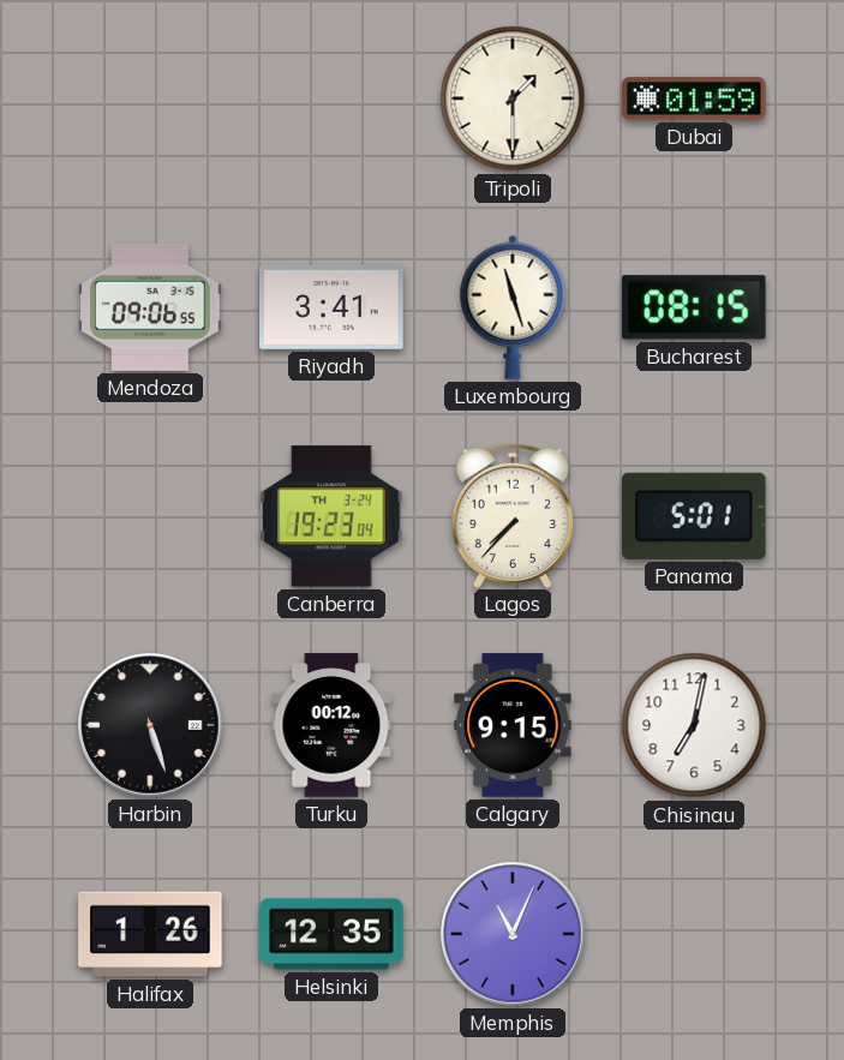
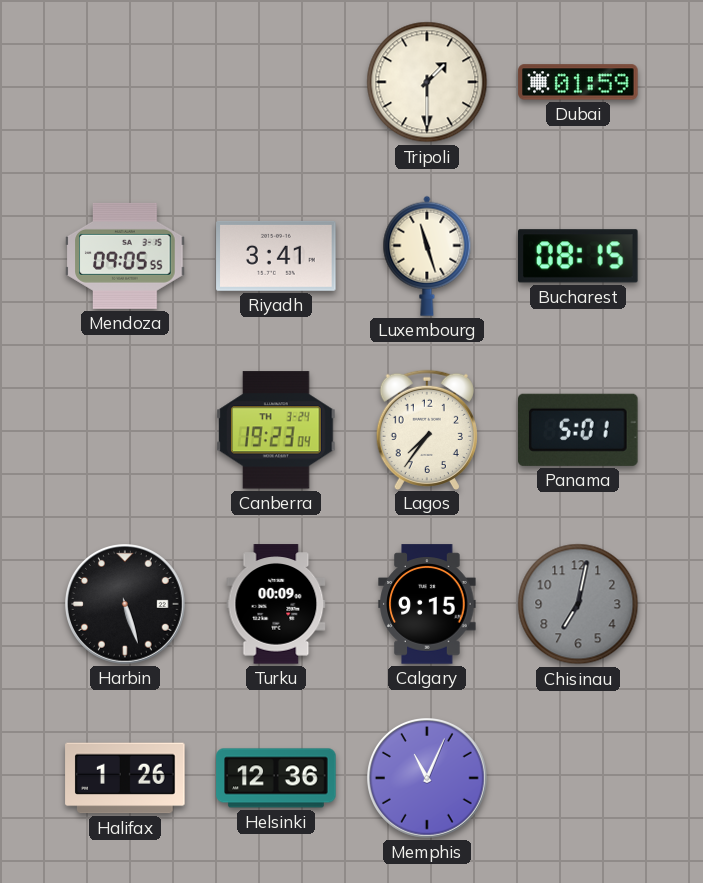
Mendoza: 09:06 -> 09:05 (125, 256)
Lagos: 7:37 -> 7:36 (427, 429)
Turku: 00:12 -> 00:09 (276, 604)
Chisinau dial: white -> grey (578, 604)
Helsinki: 12:35 -> 12:36 (276, 778)
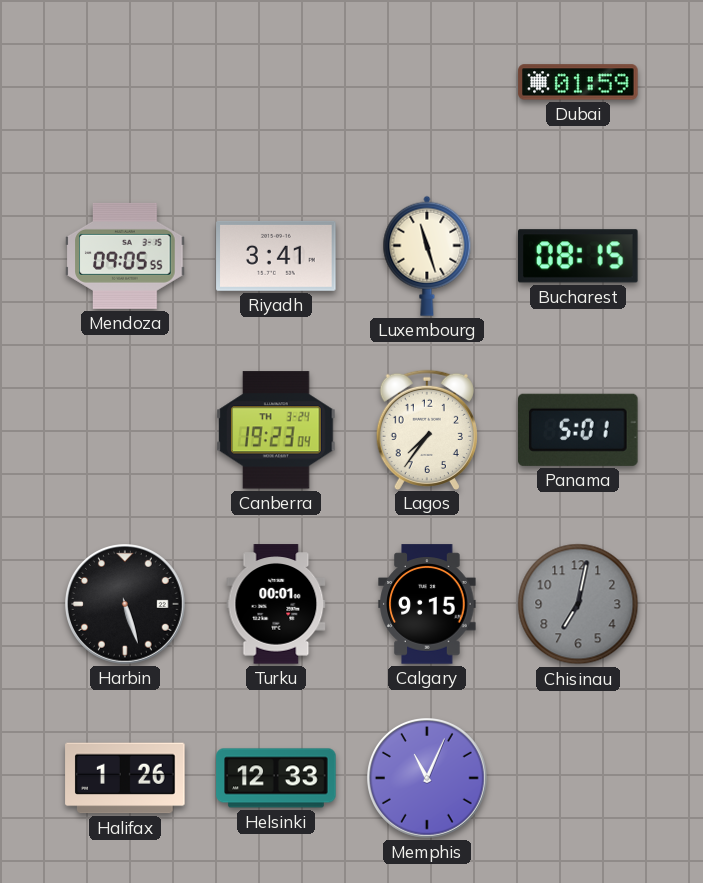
Tripoli: 1:30 -> none (427, 82)
Turku: 00:09 -> 00:01 (276, 604)
Helsinki: 12:36 -> 12:33 (276, 778)
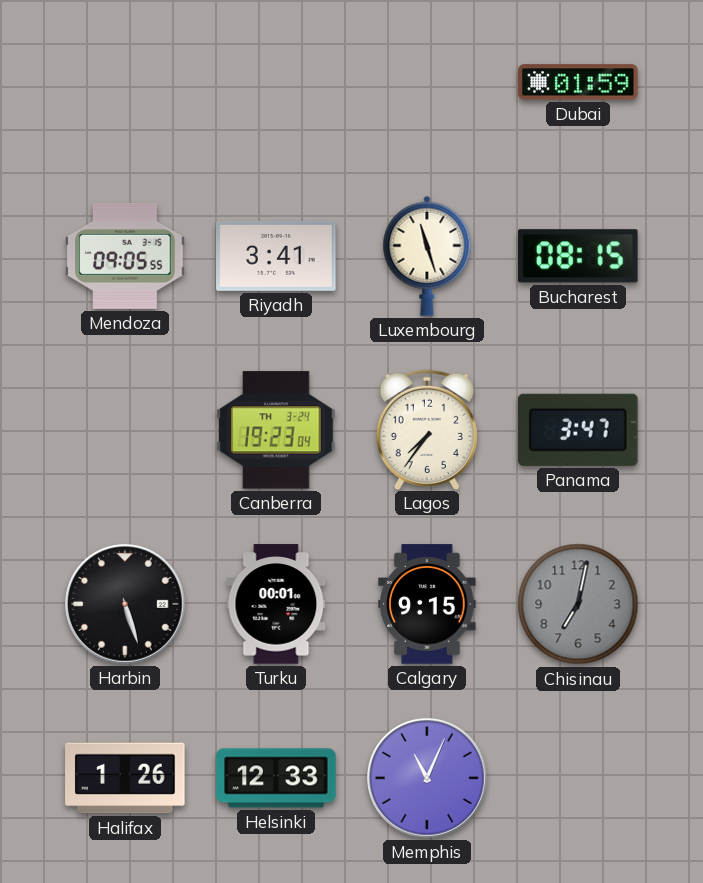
Panama: 5:01 -> 3:47 (579, 430)
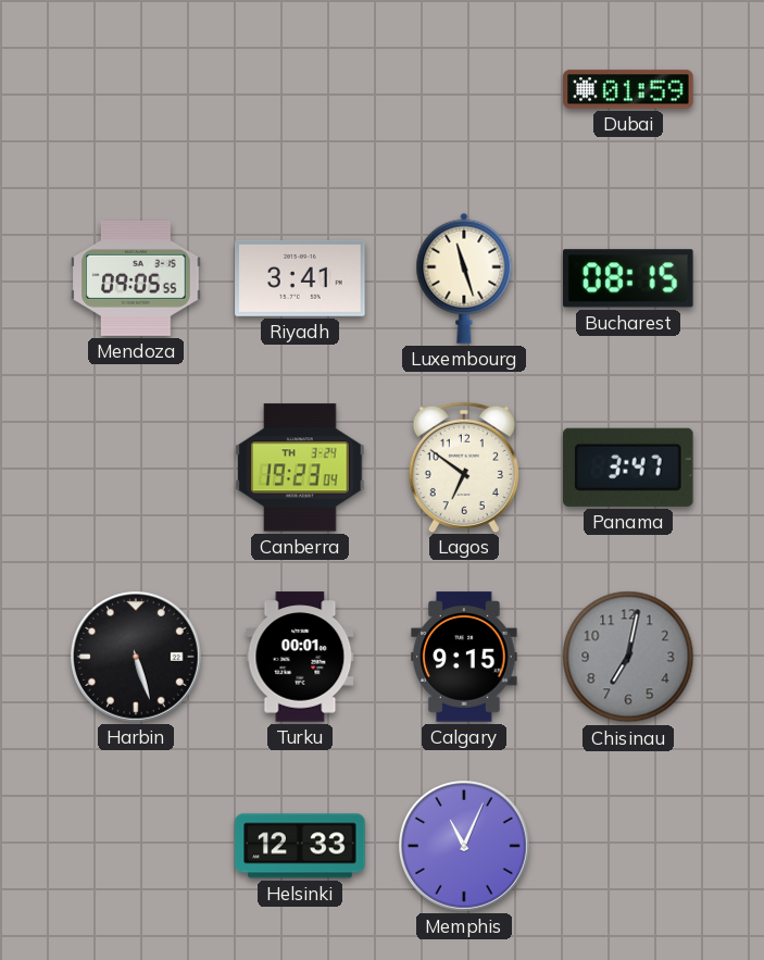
Lagos: 7:36 -> 6:51 (464, 466)
Halifax: 1:26 -> none (125, 778)
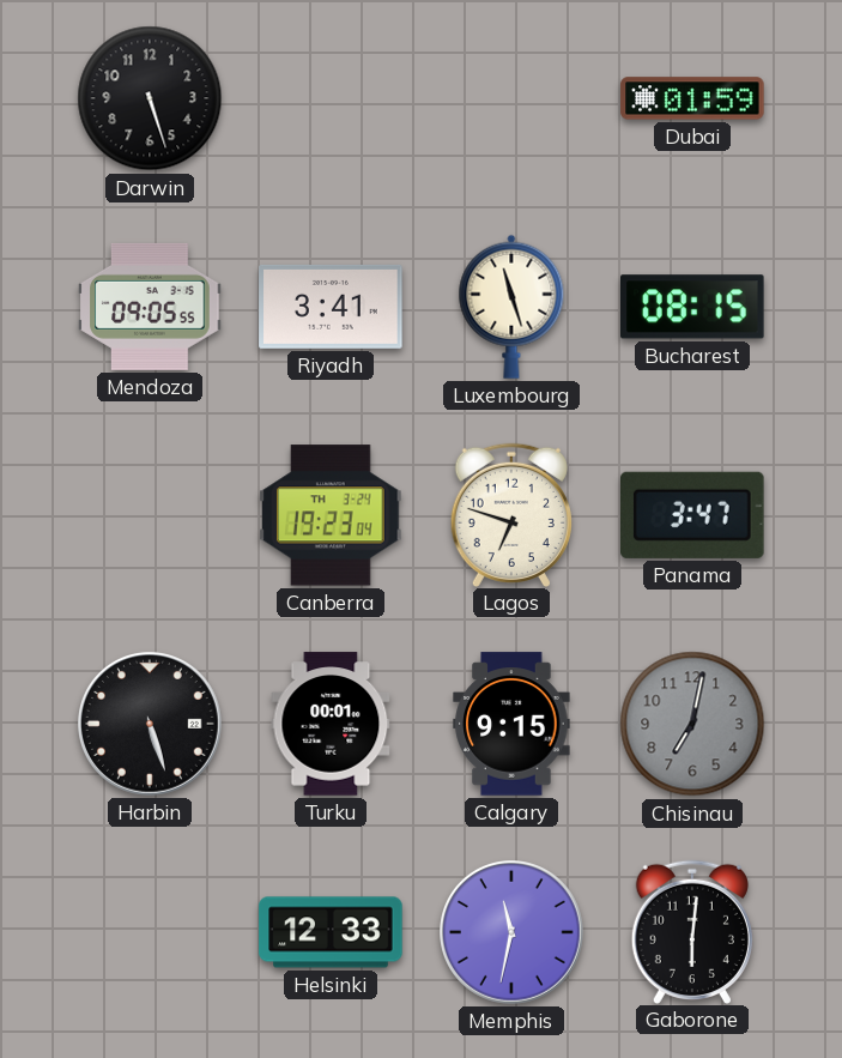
Darwin: none -> 5:27 (150, 98)
Lagos: 6:51 -> 6:48 (511, 514)
Memphis: 11:04 -> 11:32 (513, 933)
Gaborone: none -> 6:01 (692, 931)
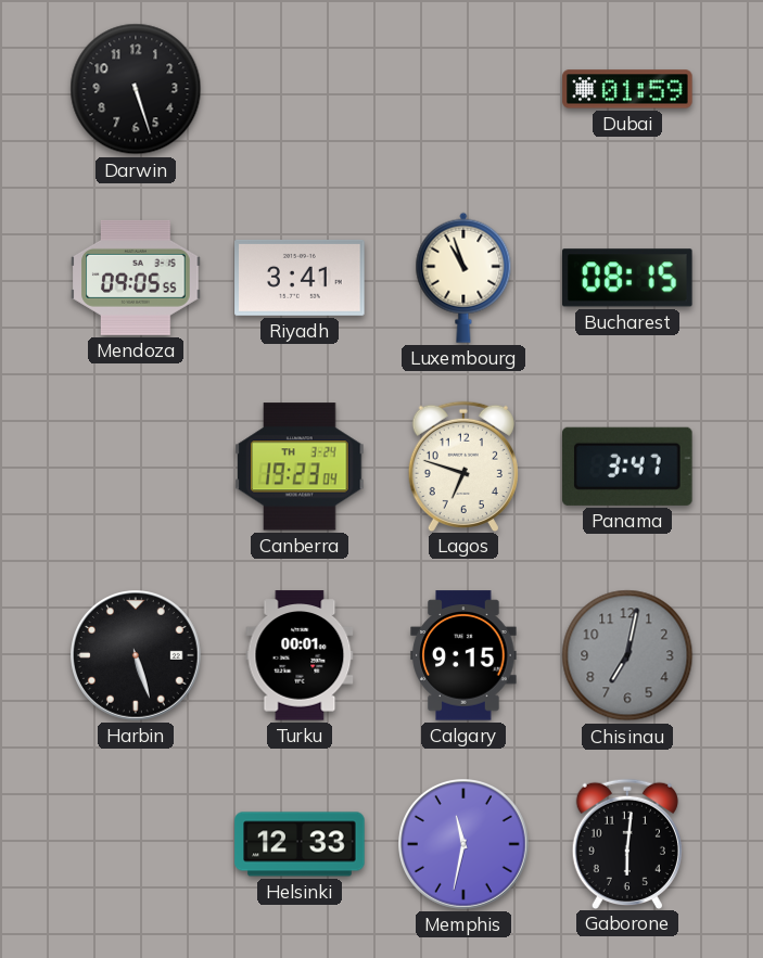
Luxembourg: 11:27 -> 10:57 (463, 278)
